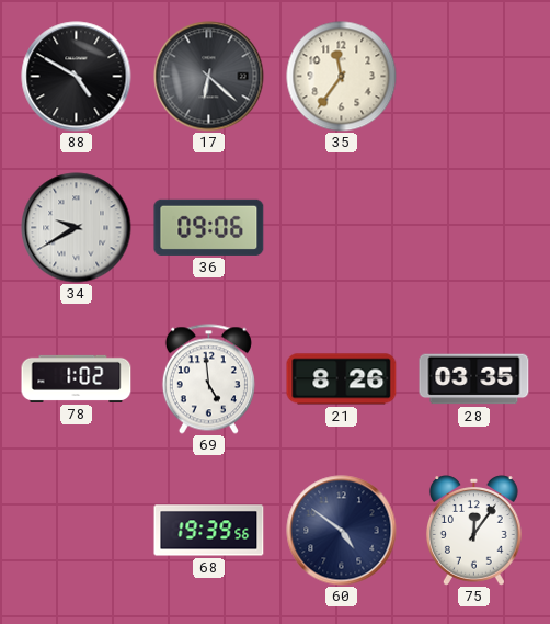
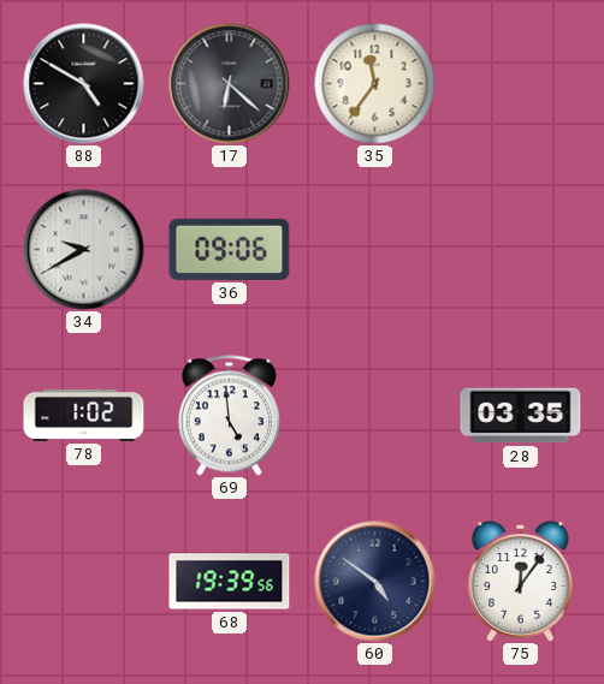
21: 8:26 -> none (342, 379)
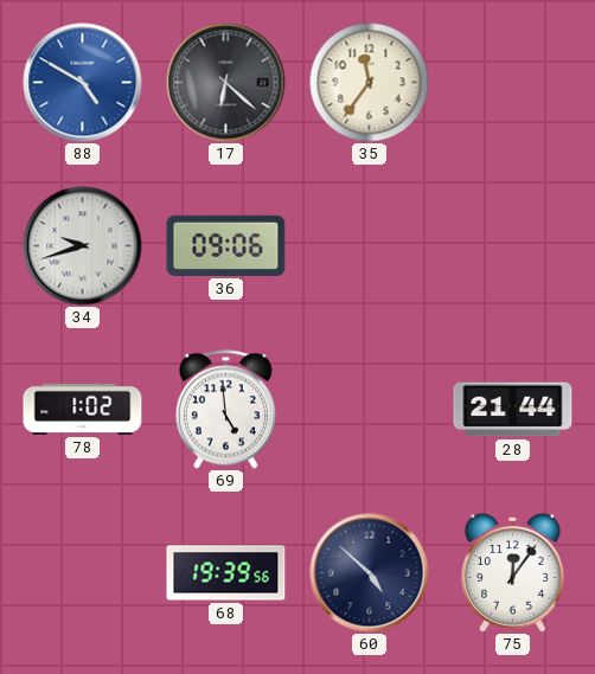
88 dial: black -> blue (83, 83)
34: 9:40 -> 9:42 (83, 246)
28: 03:35 -> 21:44 (513, 410)
60: 4:51 -> 4:52 (370, 573)
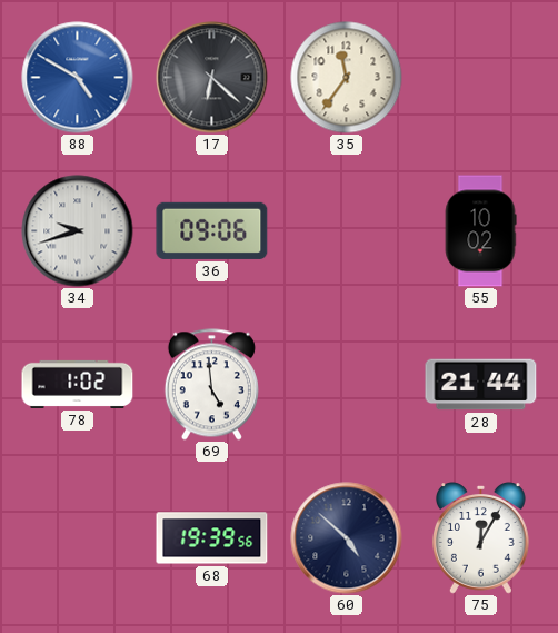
55: none -> 10:02 (480, 231)
75: 12:06 -> 12:05 (480, 538)
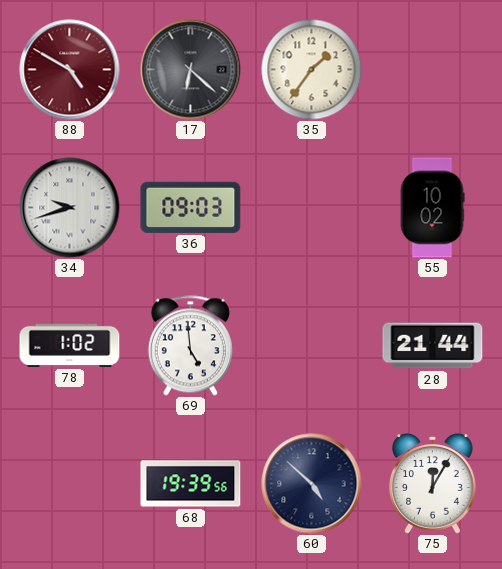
88 dial: blue -> burgundy (70, 70)
35: 11:36 -> 1:36 (312, 70)
36: 09:06 -> 09:03 (191, 207)
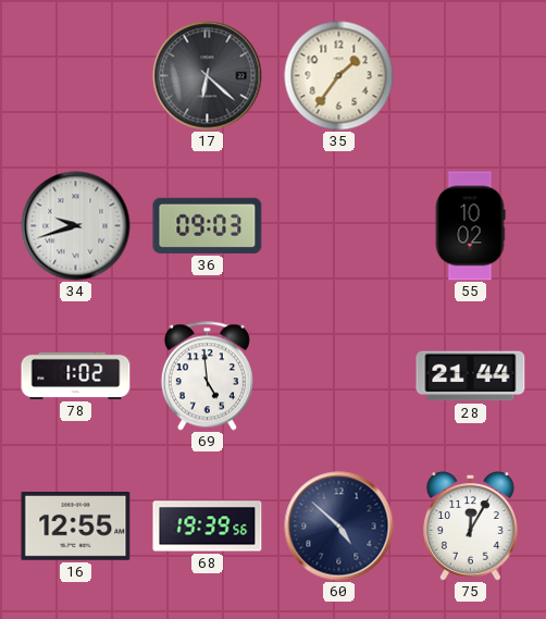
88: 4:50 -> none (70, 70)
16: none -> 12:55 (76, 527)
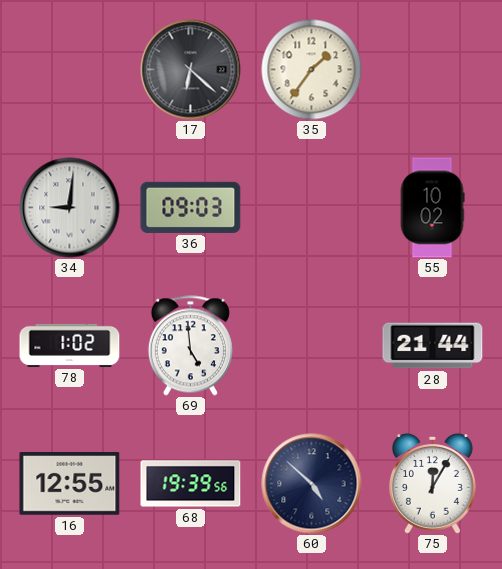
34: 9:42 -> 9:01 (70, 208)
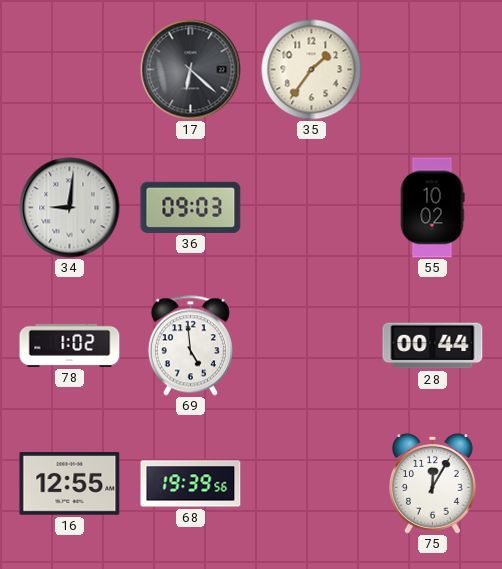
28: 21:44 -> 00:44 (433, 346)
60: 4:52 -> none (312, 484)
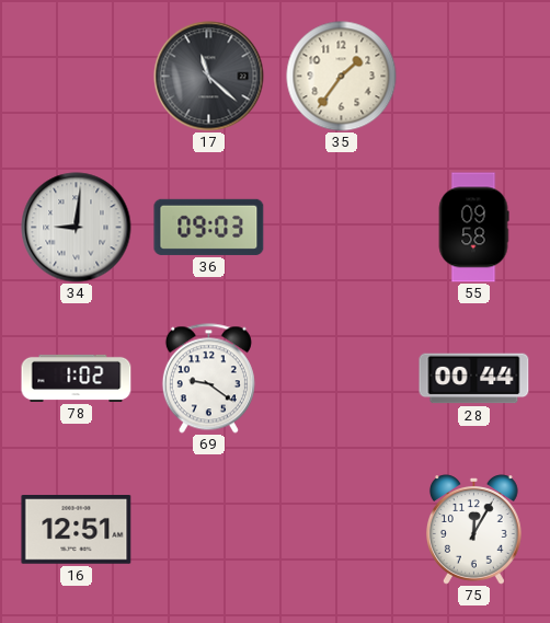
17: 6:22 -> 11:22 (209, 77)
55: 10:02 -> 09:58 (473, 228)
69: 4:59 -> 9:21 (208, 379)
16: 12:55 -> 12:51 (77, 530)
68: 19:39 -> none (191, 484)
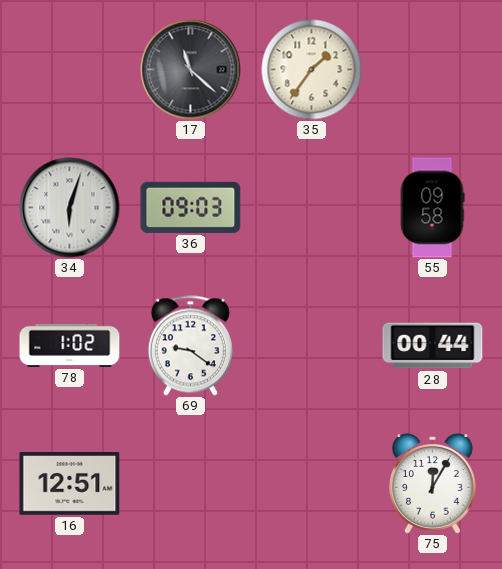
34: 9:01 -> 6:03 (70, 208)
